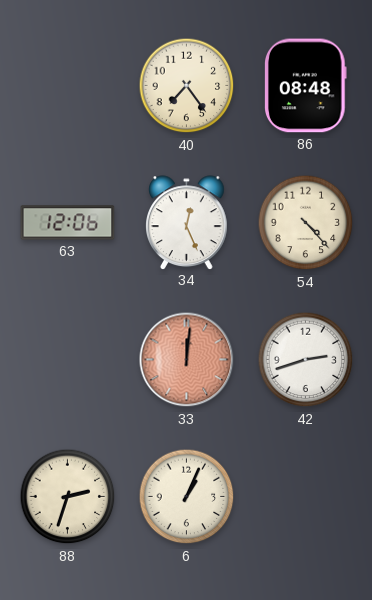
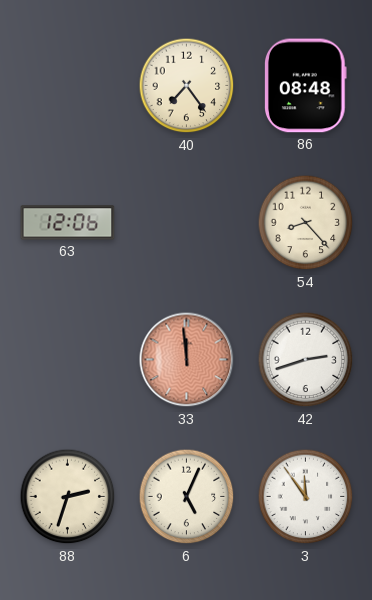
34: 12:26 -> none (187, 222)
54: 4:23 -> 8:23 (306, 223)
33: 12:01 -> 11:59 (187, 360)
6: 1:04 -> 5:04 (187, 497)
3: none -> 11:54 (306, 497)
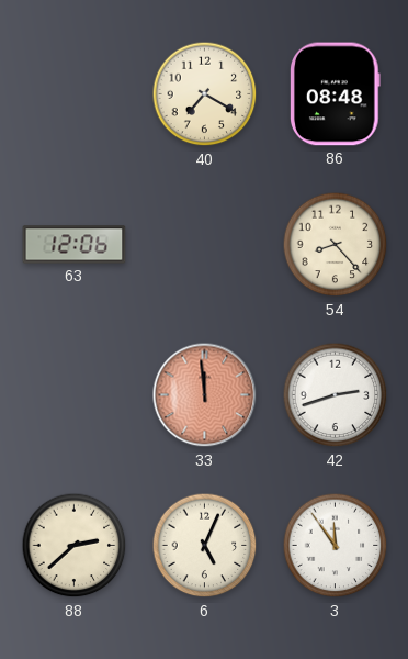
40: 7:24 -> 7:20 (205, 94)
88: 2:33 -> 2:38 (75, 546)
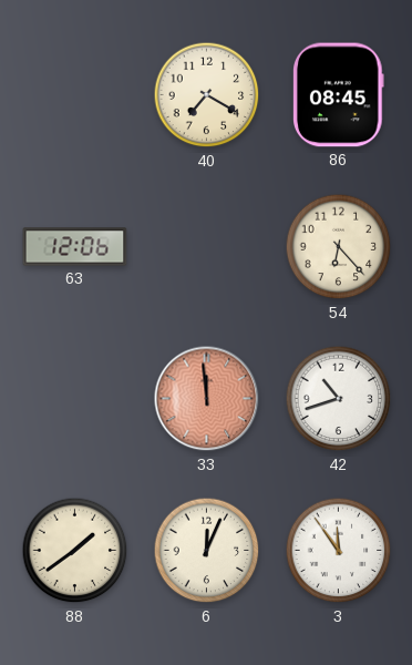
86: 08:48 -> 08:45 (339, 95)
54: 8:23 -> 6:23 (339, 247)
42: 2:42 -> 10:42 (339, 399)
88: 2:38 -> 1:39 (75, 551)
6: 5:04 -> 12:04 (207, 551)
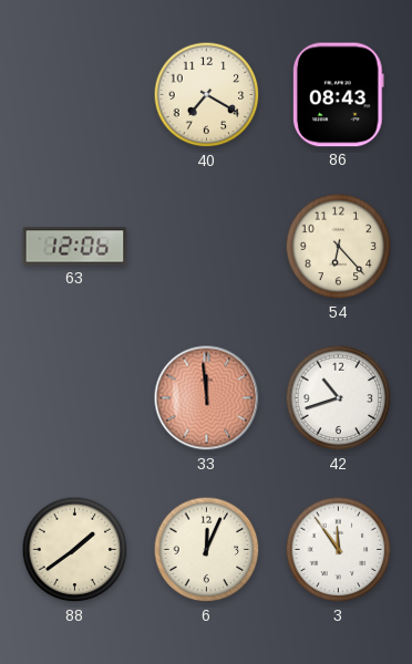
86: 08:45 -> 08:43 (339, 95)
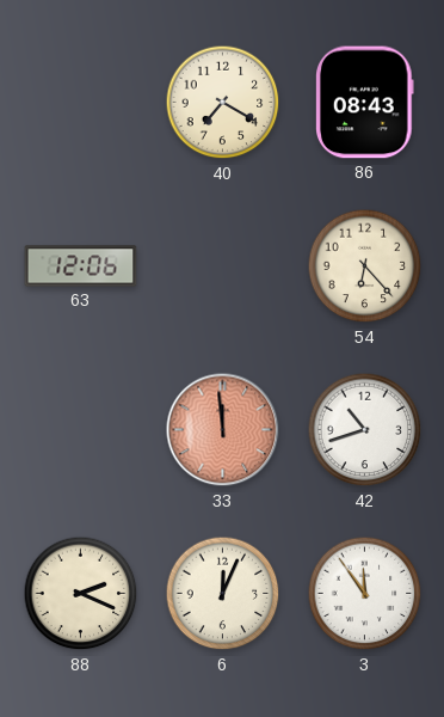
88: 1:39 -> 2:19 (81, 594)
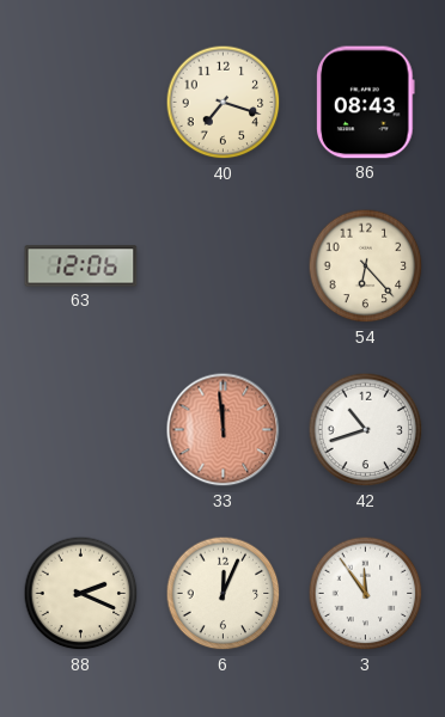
40: 7:20 -> 7:18 (224, 103)
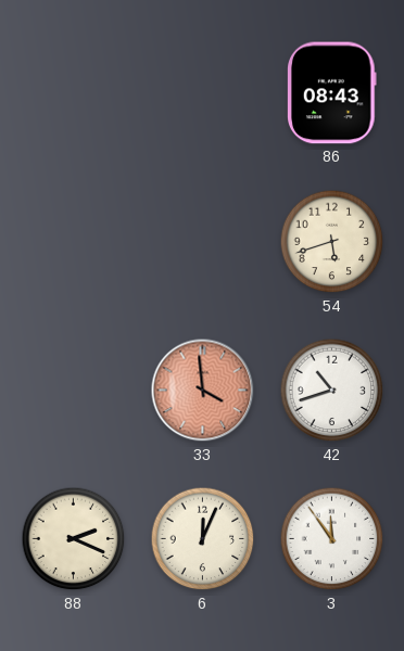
40: 7:18 -> none (224, 103)
63: 12:06 -> none (81, 266)
54: 6:23 -> 5:42 (332, 242)
33: 11:59 -> 3:59 (203, 391)
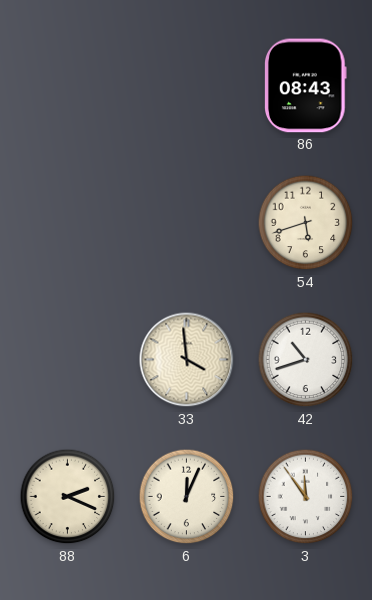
33 dial: salmon -> cream (187, 360)
